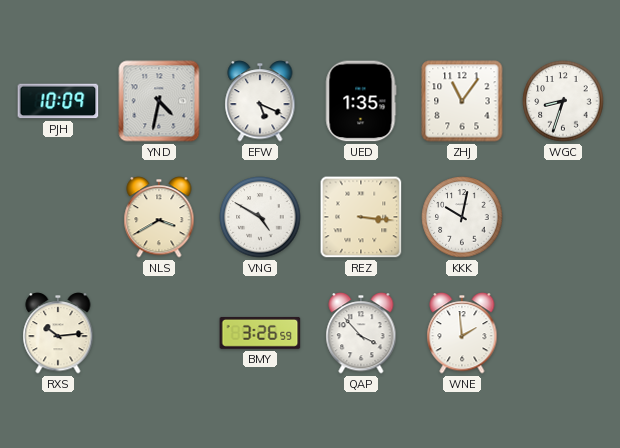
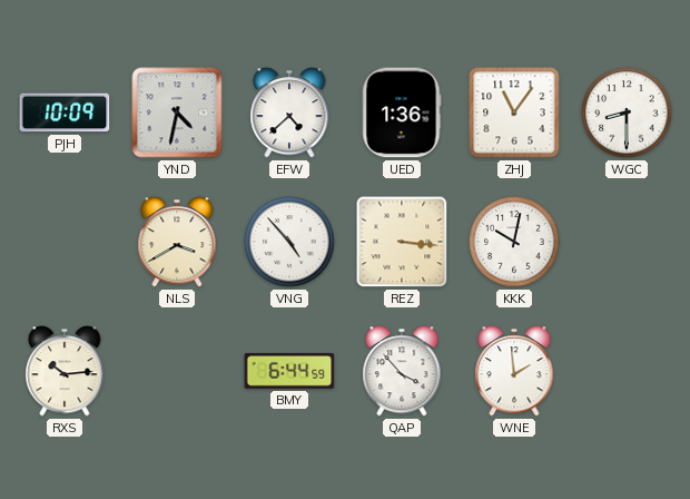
EFW: 5:19 -> 4:38 (289, 112)
UED: 1:35 -> 1:36 (402, 112)
WGC: 8:33 -> 8:30 (627, 112)
VNG: 4:50 -> 4:53 (289, 242)
BMY: 3:26 -> 6:44 (289, 371)
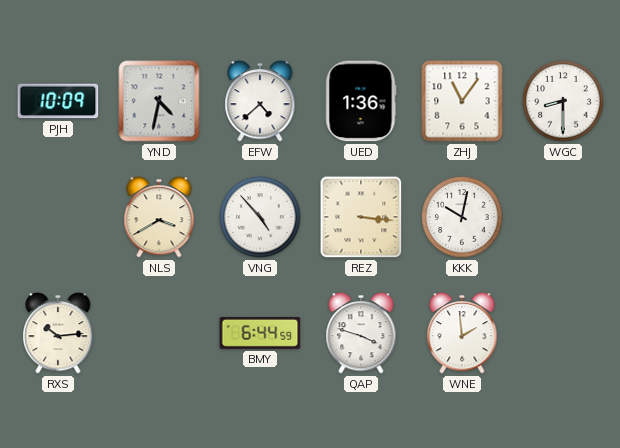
QAP: 3:53 -> 3:48 (361, 333)
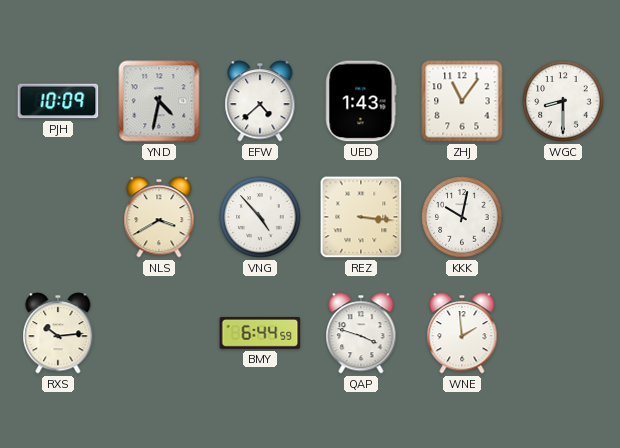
UED: 1:36 -> 1:43 (361, 101)
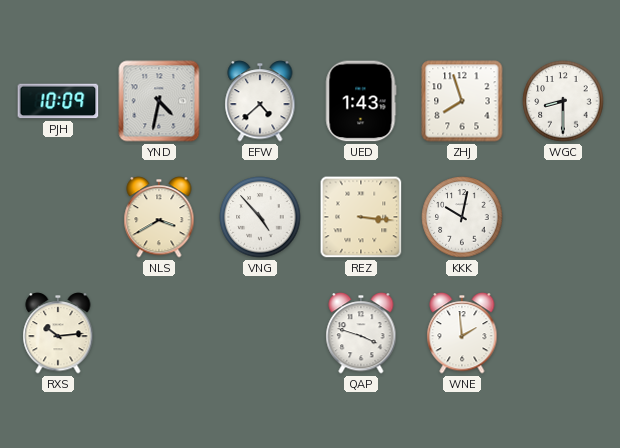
ZHJ: 11:06 -> 7:57 (462, 101)
BMY: 6:44 -> none (260, 333)
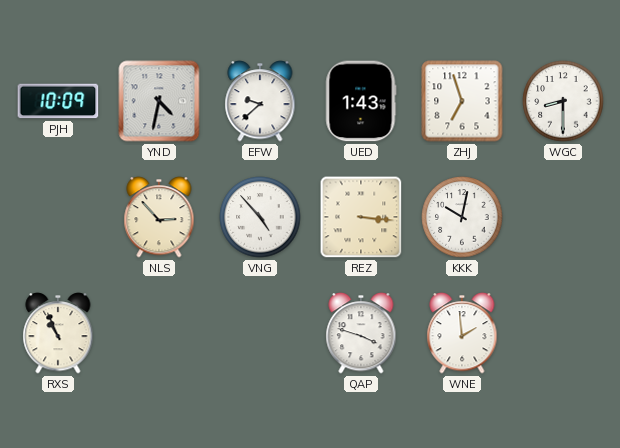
EFW: 4:38 -> 9:38 (260, 101)
ZHJ: 7:57 -> 6:57 (462, 101)
NLS: 3:40 -> 2:53 (159, 217)
RXS: 10:14 -> 10:56 (58, 333)
